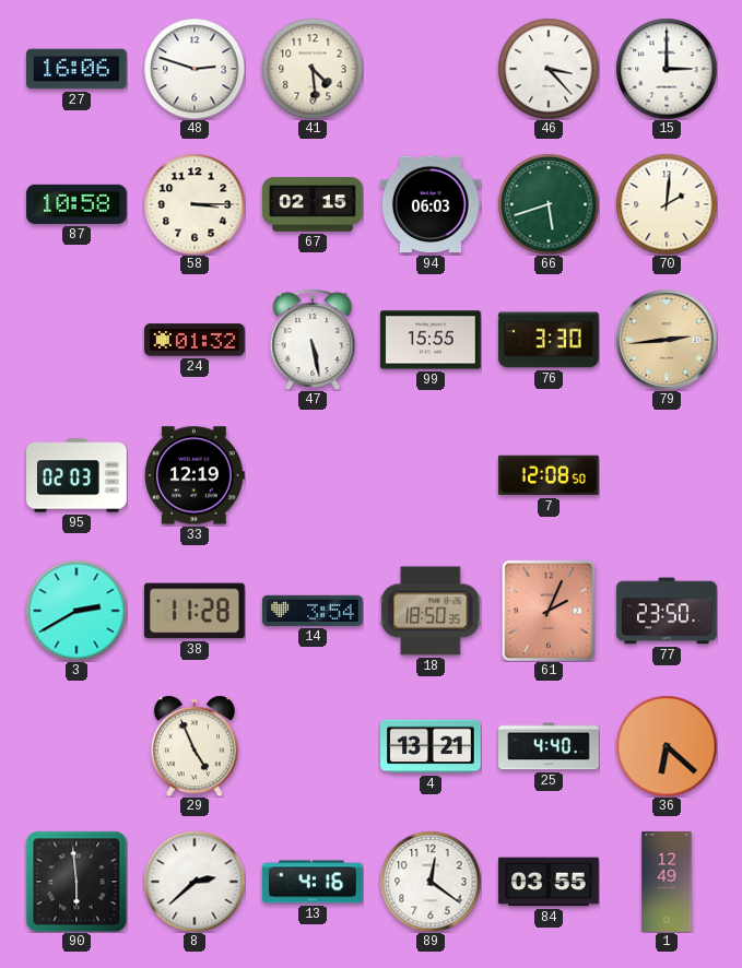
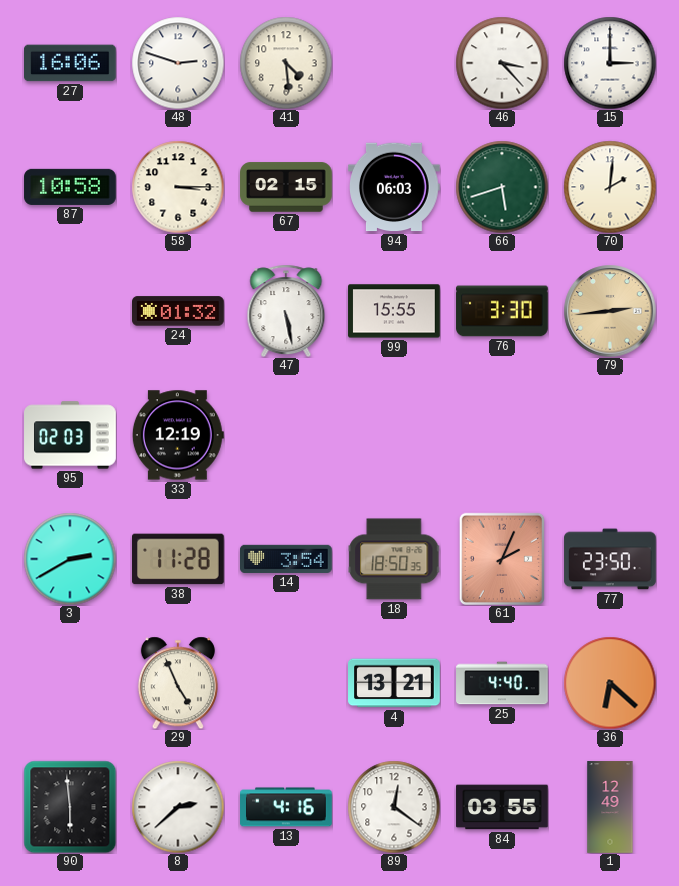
7: 12:08 -> none (550, 475)
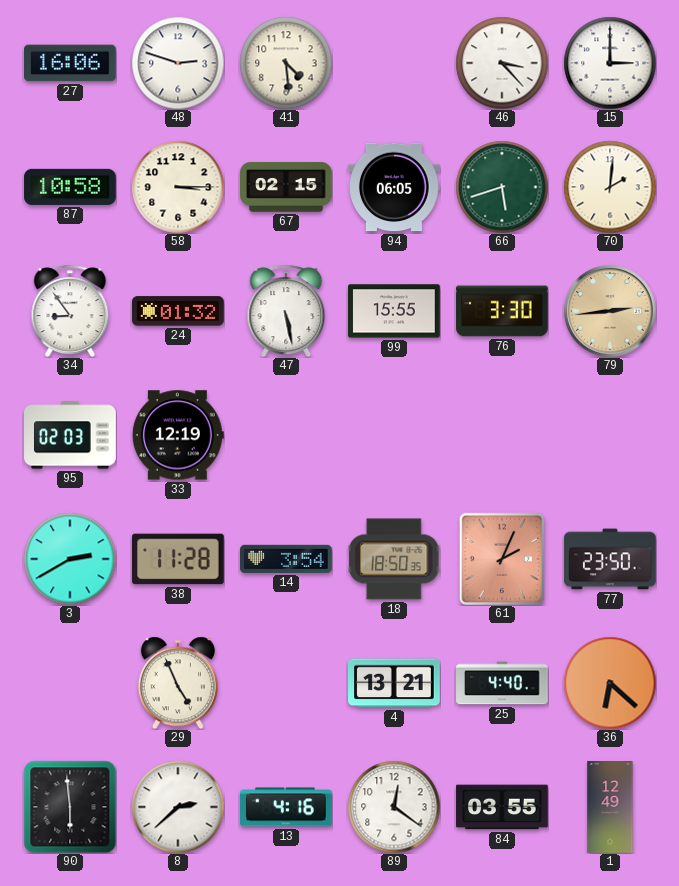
94: 06:03 -> 06:05 (395, 187)
34: none -> 8:54 (70, 311)
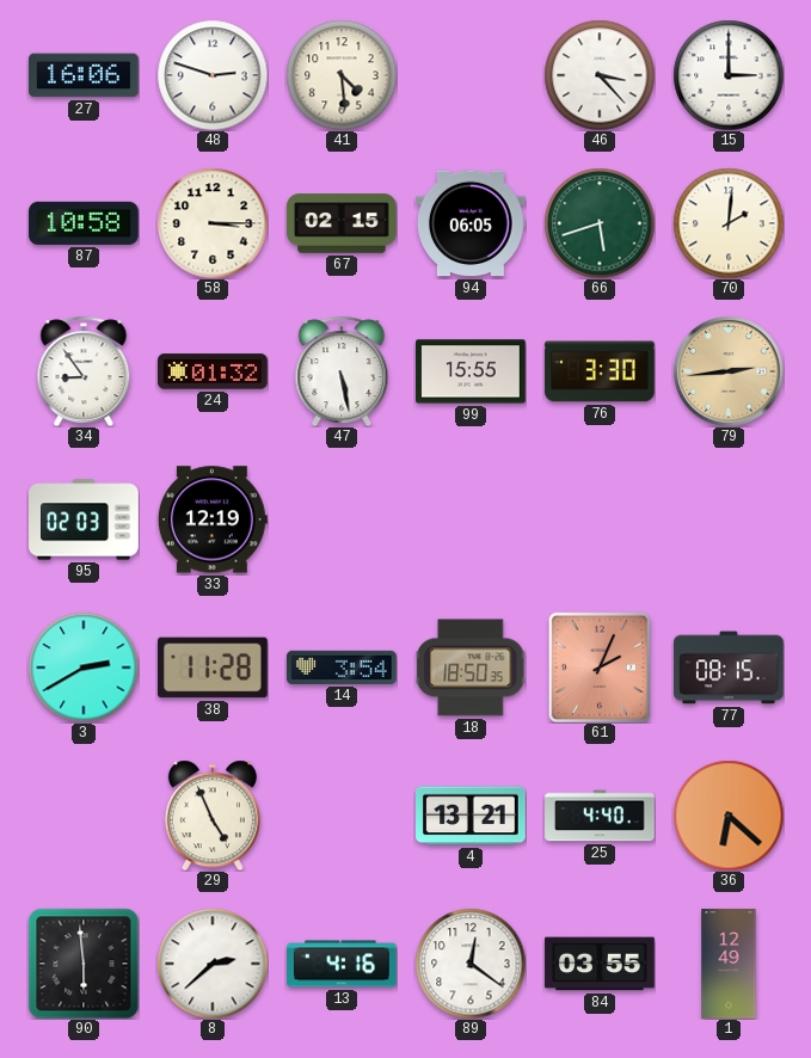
77: 23:50 -> 08:15 (729, 668)
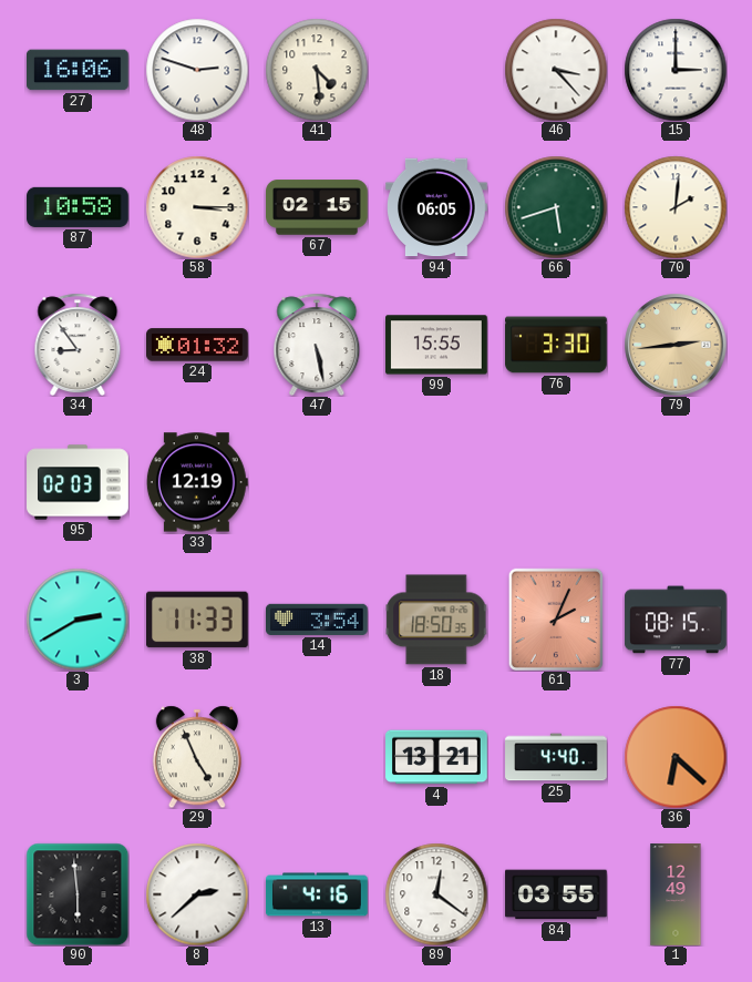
38: 11:28 -> 11:33 (198, 620)
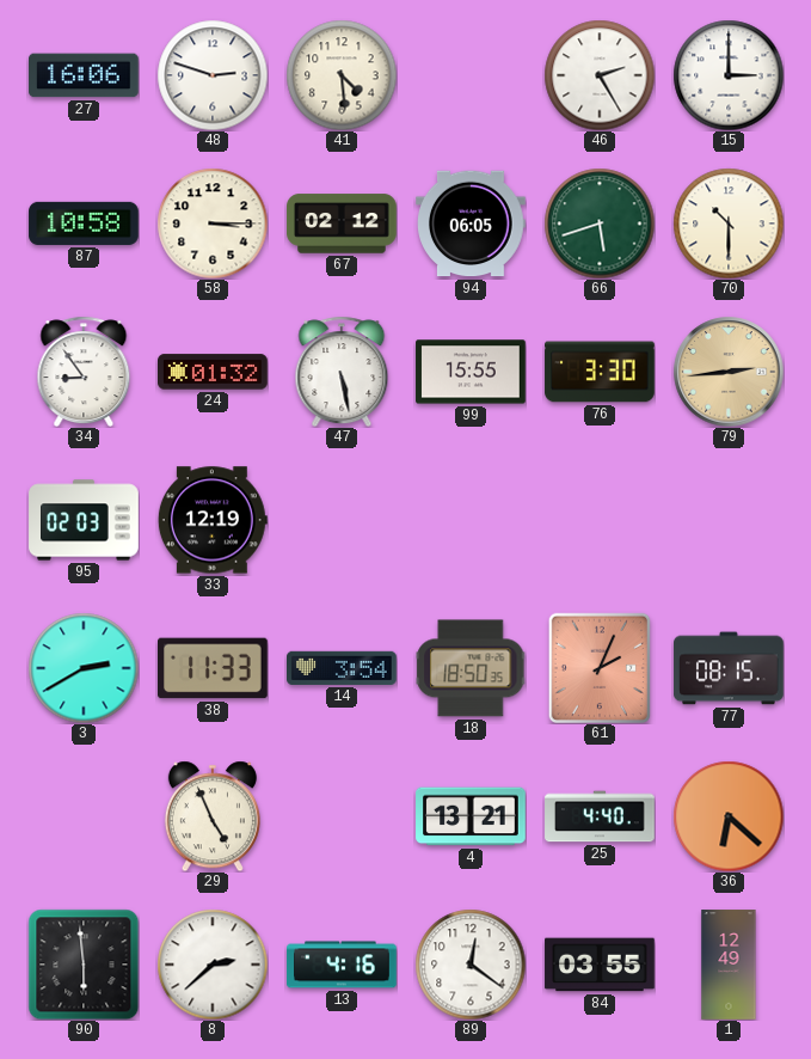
46: 3:23 -> 2:25 (600, 75)
67: 02:15 -> 02:12 (342, 224)
70: 2:01 -> 10:30 (729, 224)
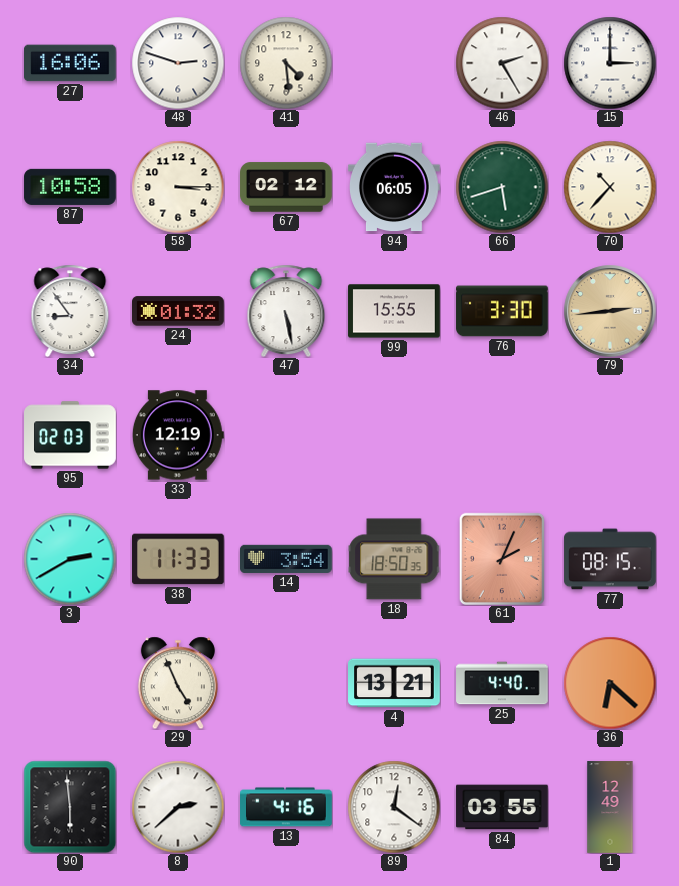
70: 10:30 -> 10:37 (610, 187)
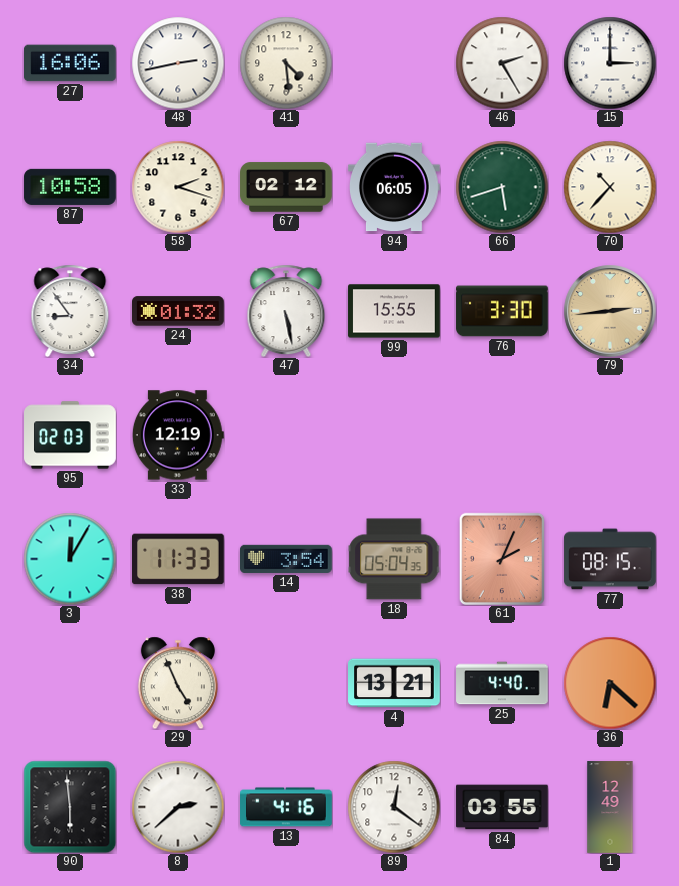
48: 2:48 -> 2:43 (178, 63)
58: 3:15 -> 2:18 (178, 187)
3: 2:40 -> 12:05 (70, 559)
18: 18:50 -> 05:04 (394, 559)
